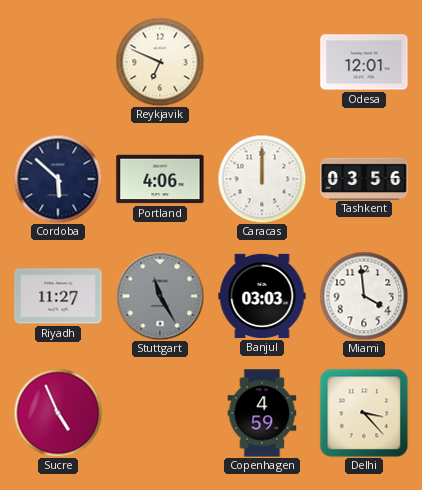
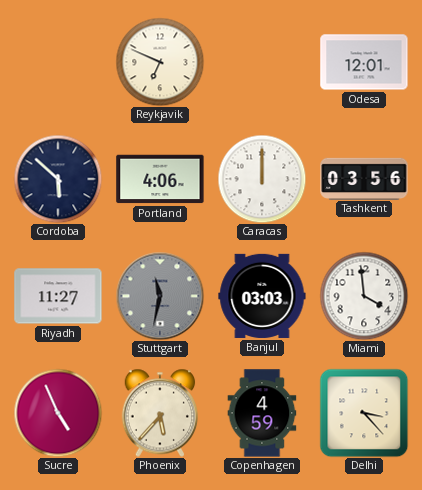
Stuttgart: 11:25 -> 11:32 (160, 296)
Phoenix: none -> 5:37 (160, 413)
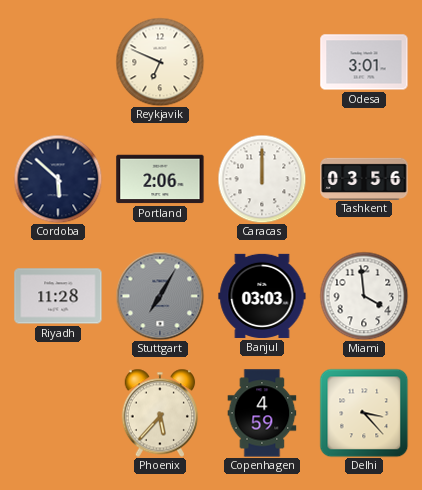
Odesa: 12:01 -> 3:01 (364, 62)
Portland: 4:06 -> 2:06 (160, 179)
Riyadh: 11:27 -> 11:28 (58, 296)
Stuttgart: 11:32 -> 7:05 (160, 296)
Sucre: 4:56 -> none (58, 413)
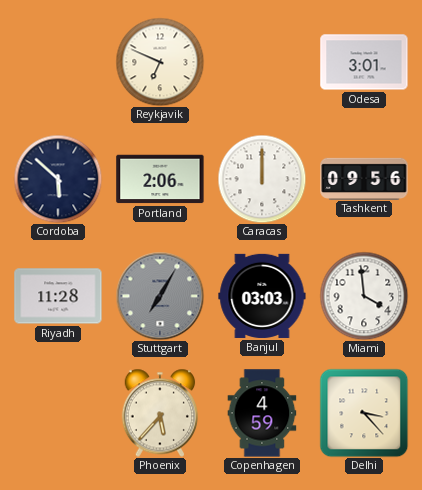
Tashkent: 03:56 -> 09:56 (364, 178)
